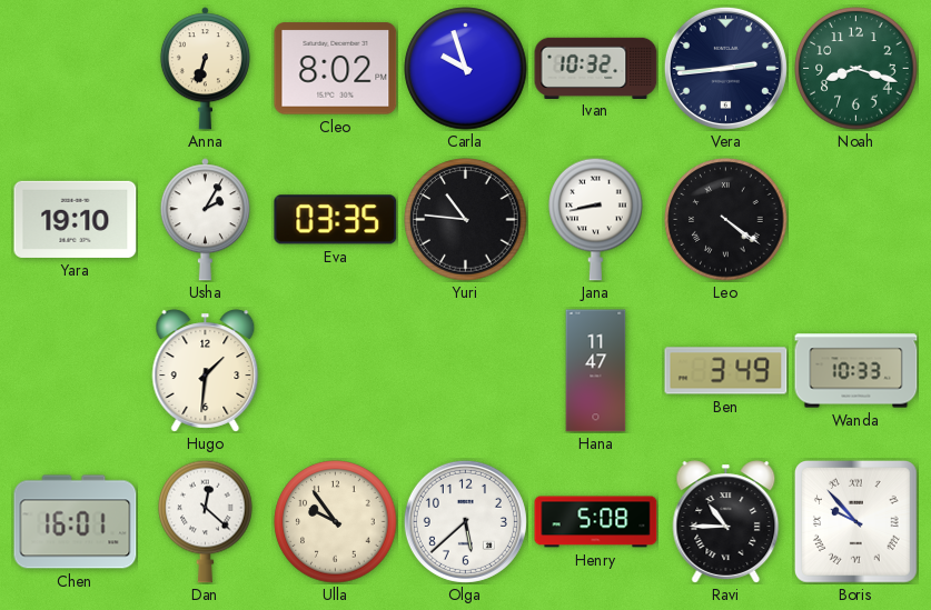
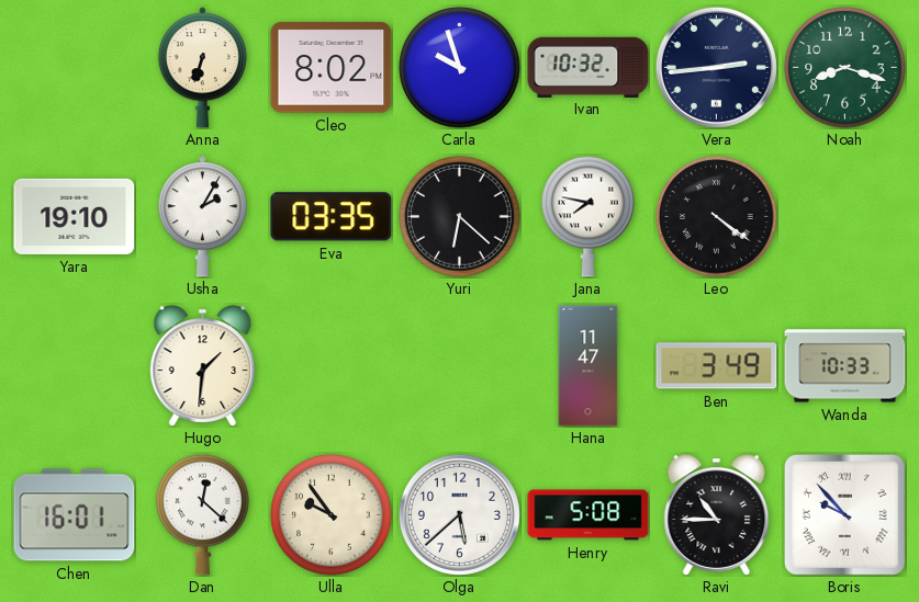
Yuri: 10:46 -> 6:22 (460, 217)
Jana: 8:43 -> 7:47 (589, 216)
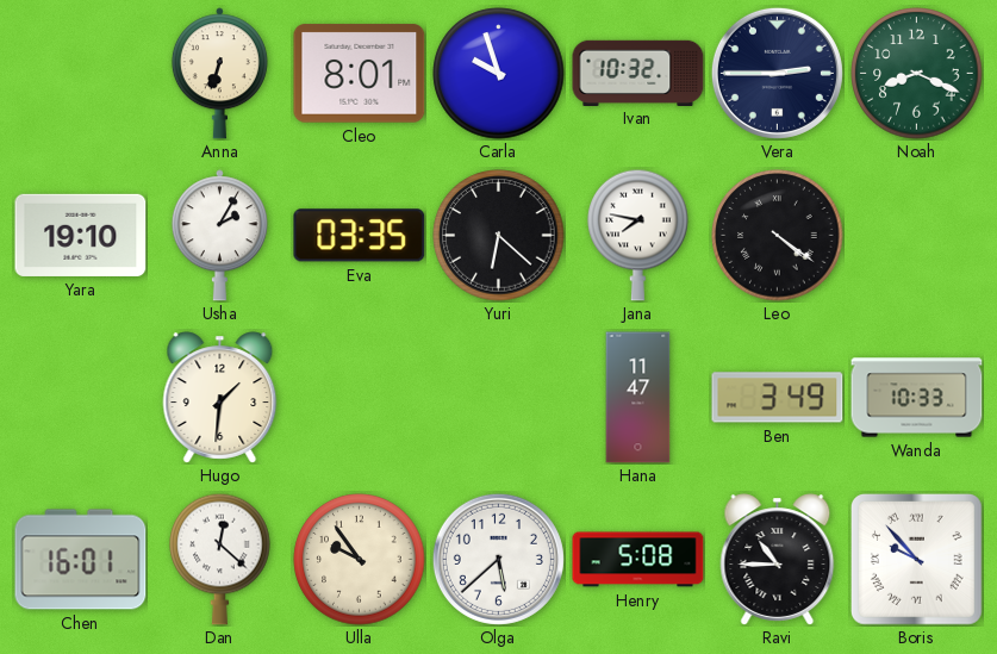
Cleo: 8:02 -> 8:01 (360, 74)
Vera: 2:44 -> 2:45 (777, 73)
Noah: 8:18 -> 8:19 (917, 74)
